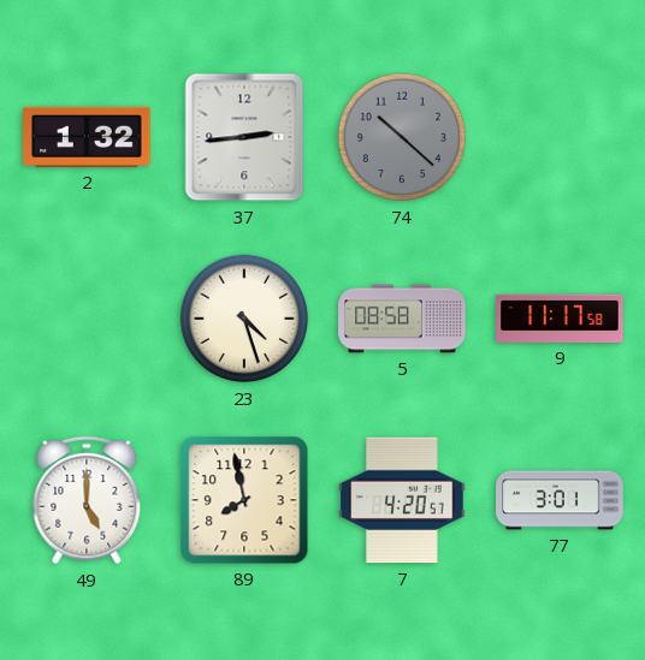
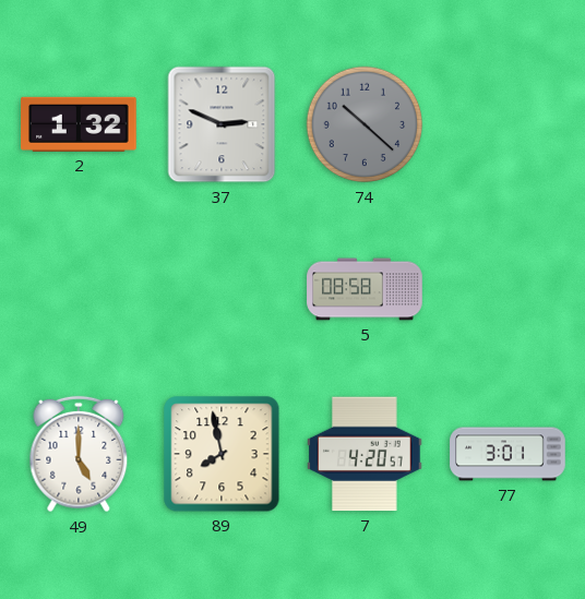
37: 2:44 -> 2:49 (222, 124)
23: 4:27 -> none (244, 319)
9: 11:17 -> none (560, 319)
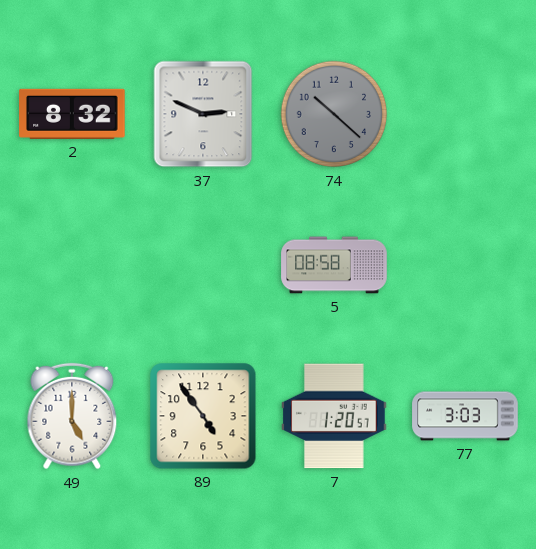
2: 1:32 -> 8:32 (72, 114)
89: 7:58 -> 4:54 (203, 416)
7: 4:20 -> 1:20 (334, 416)
77: 3:01 -> 3:03 (465, 416)
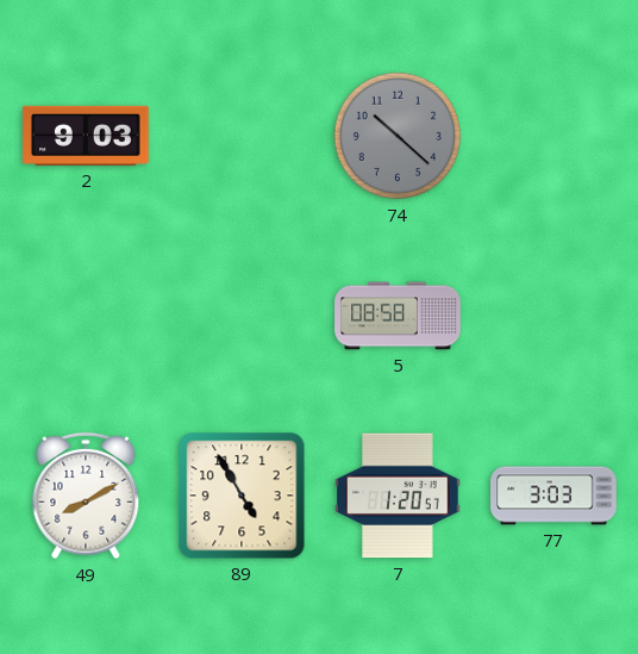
2: 8:32 -> 9:03 (86, 136)
37: 2:49 -> none (203, 114)
49: 5:00 -> 8:10 (86, 496)
89: 4:54 -> 4:55 (242, 496)
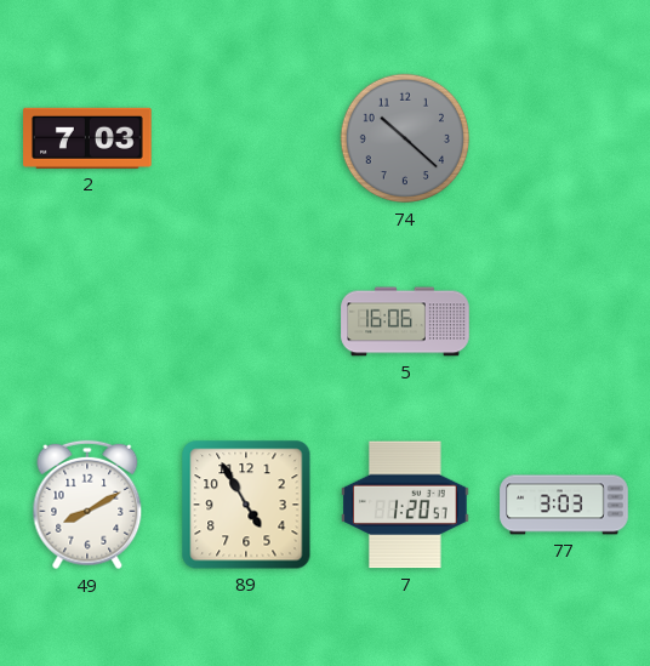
2: 9:03 -> 7:03 (87, 138)
5: 08:58 -> 16:06 (405, 321)
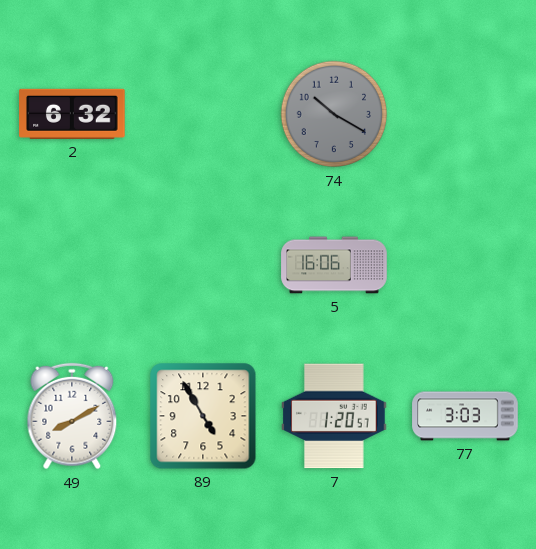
2: 7:03 -> 6:32 (72, 114)
74: 10:22 -> 10:20 (334, 114)
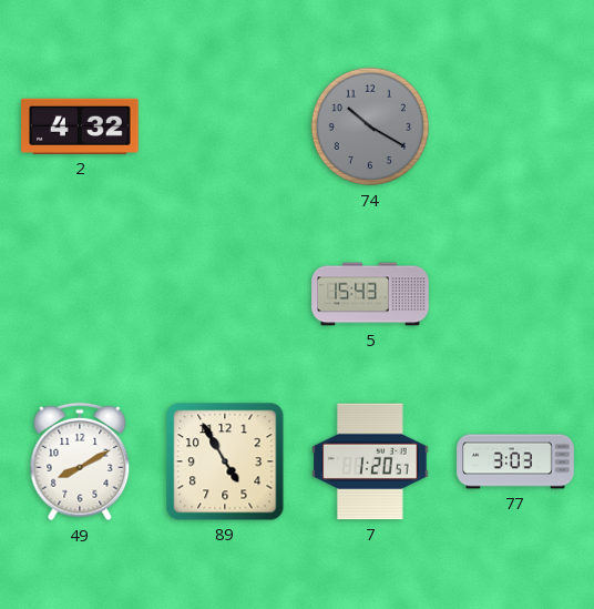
2: 6:32 -> 4:32 (80, 126)
5: 16:06 -> 15:43 (370, 294)
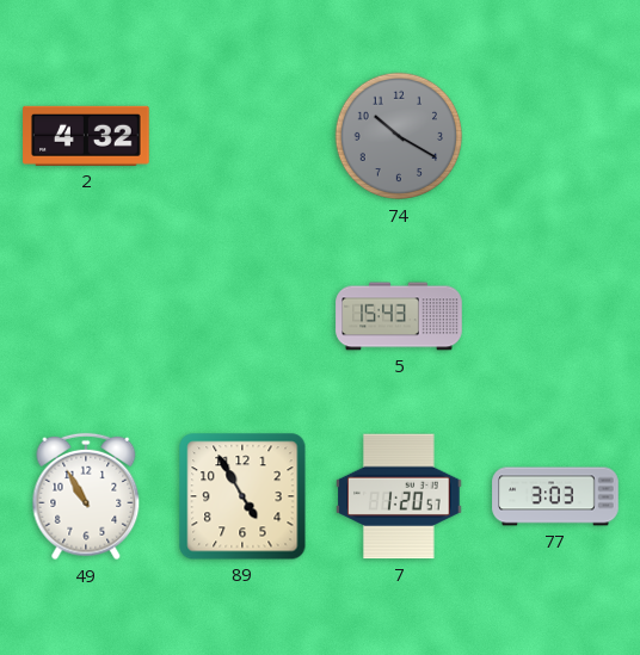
49: 8:10 -> 10:55 (86, 496)
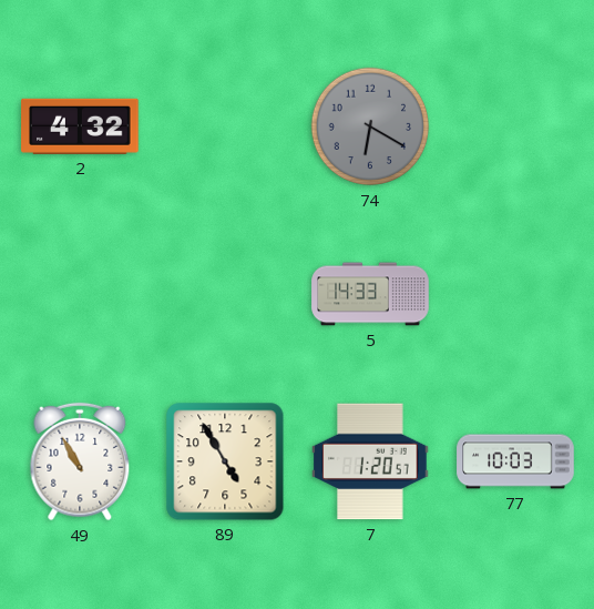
74: 10:20 -> 6:20 (370, 126)
5: 15:43 -> 14:33 (370, 294)
77: 3:03 -> 10:03 (515, 461)
